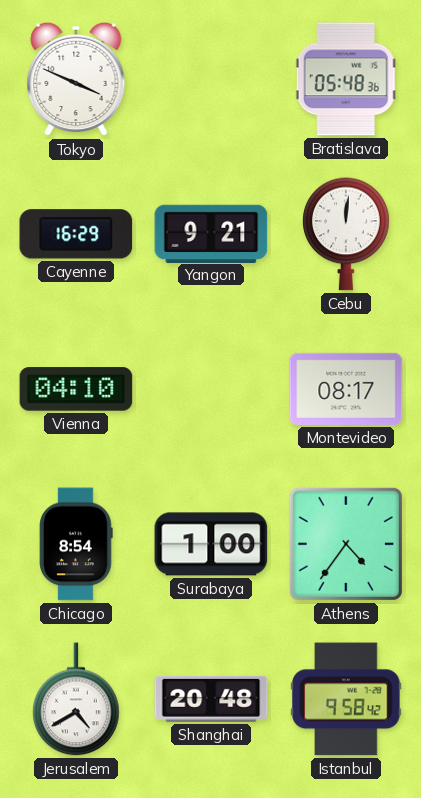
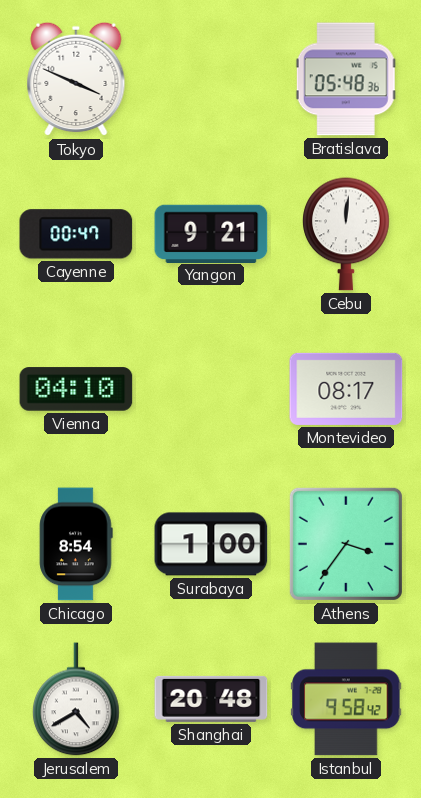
Cayenne: 16:29 -> 00:47 (76, 234)
Athens: 4:36 -> 3:36 (346, 544)
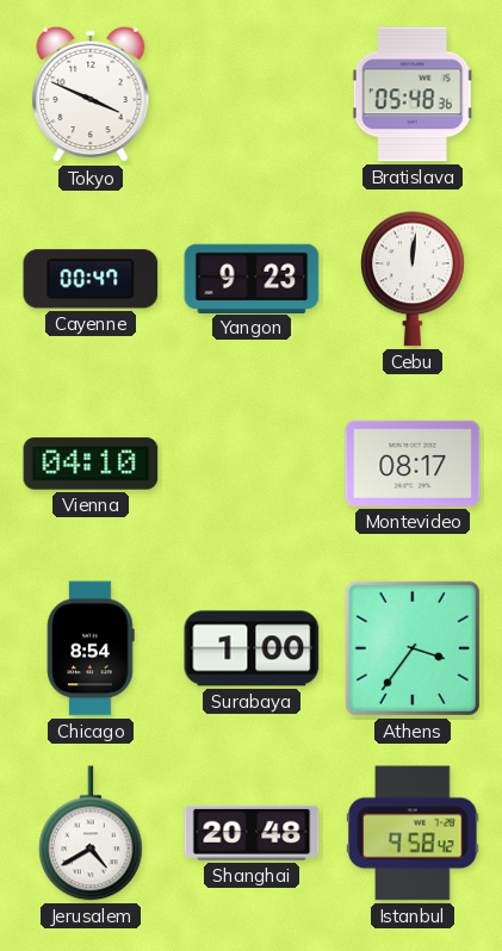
Yangon: 9:21 -> 9:23 (252, 278)
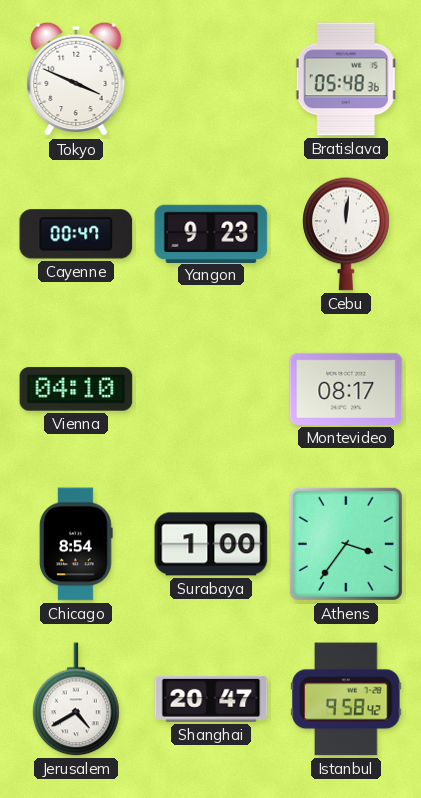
Shanghai: 20:48 -> 20:47 (211, 699)
